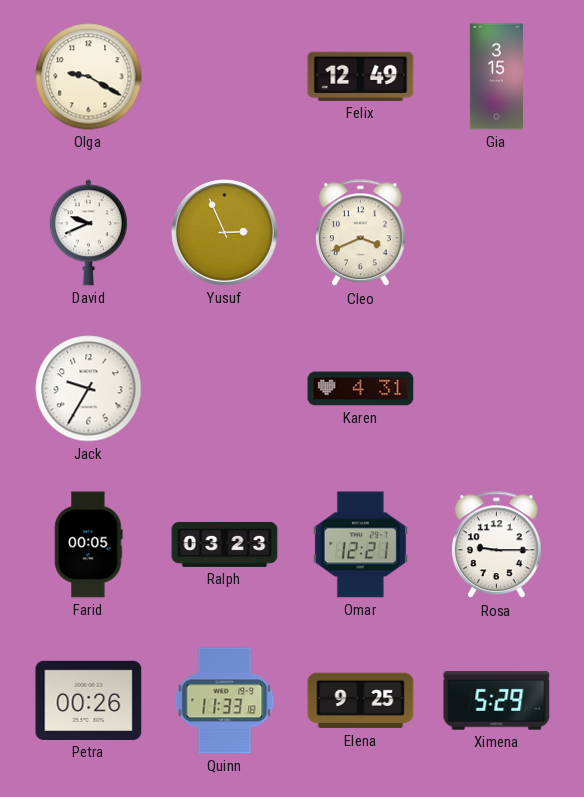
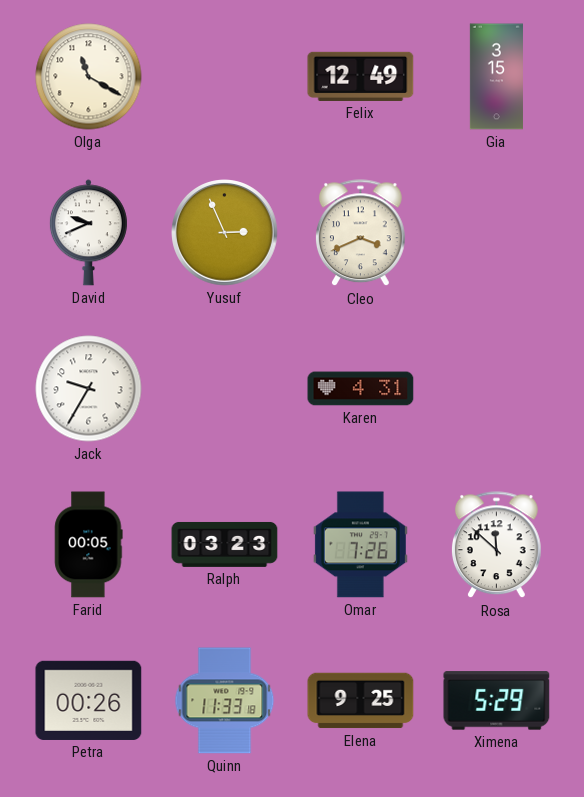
Olga: 9:20 -> 11:20 (89, 77)
Omar: 12:21 -> 7:26 (360, 545)
Rosa: 9:15 -> 11:52 (496, 545)
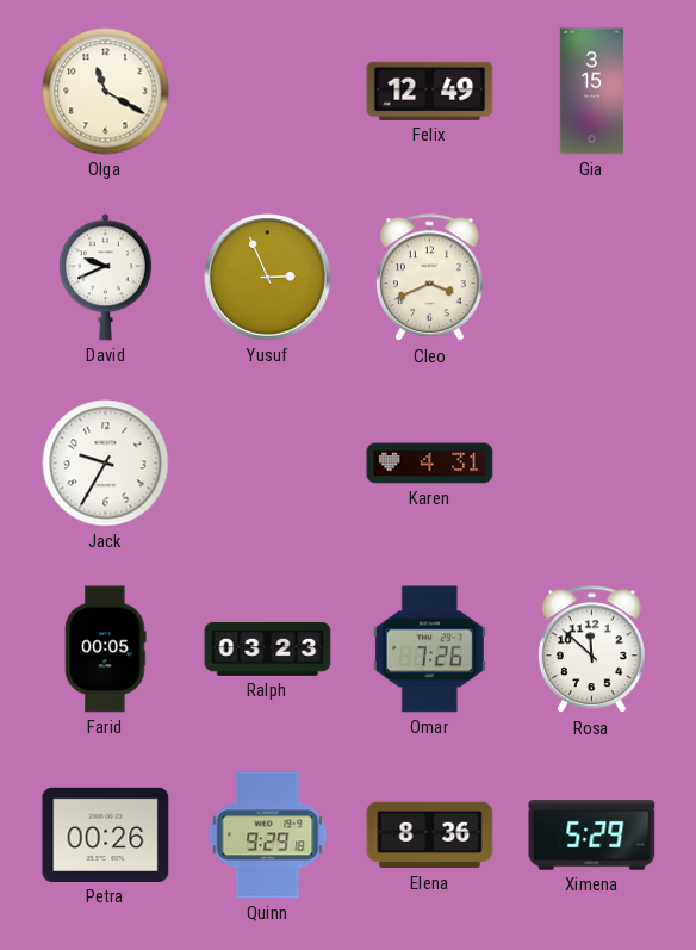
Quinn: 11:33 -> 9:29 (268, 836)
Elena: 9:25 -> 8:36 (430, 836)
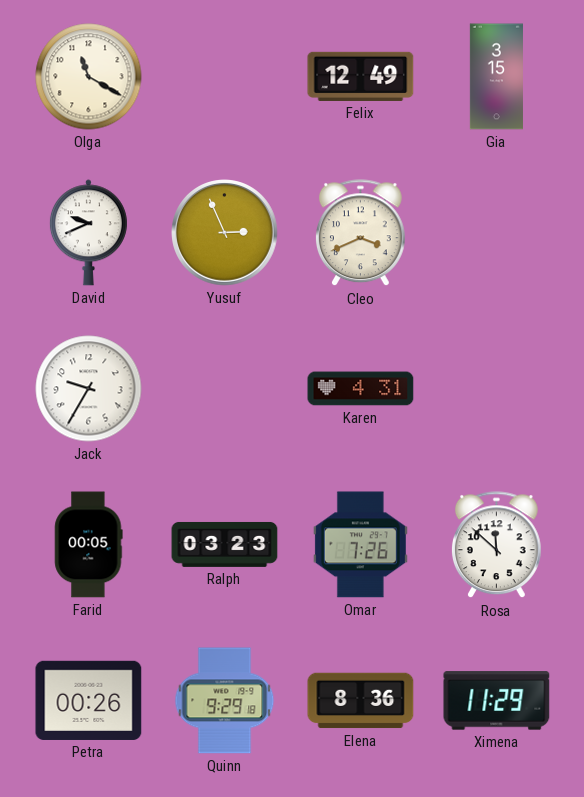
Ximena: 5:29 -> 11:29 (497, 701)
